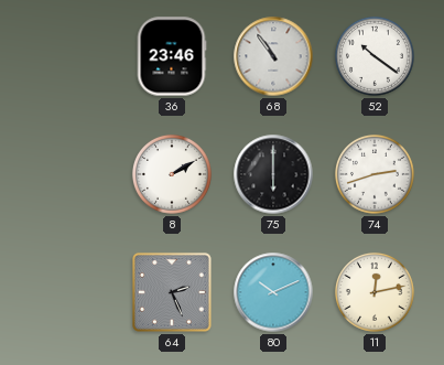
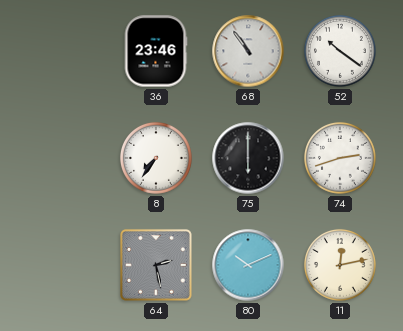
8: 2:10 -> 7:36 (156, 158)
64: 2:26 -> 2:28 (156, 265)
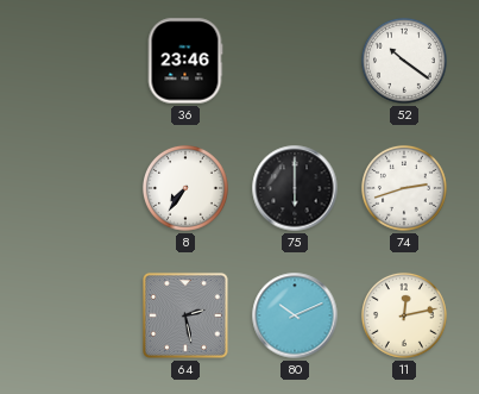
68: 10:54 -> none (248, 51)
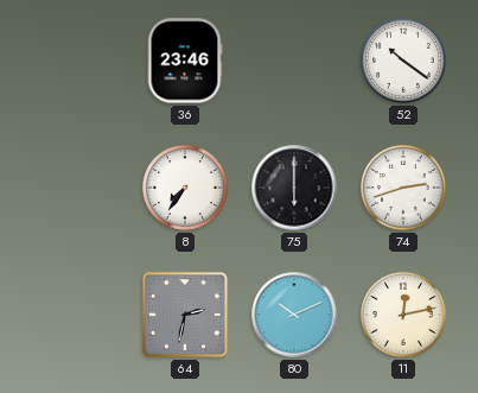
64: 2:28 -> 2:32 (185, 315)
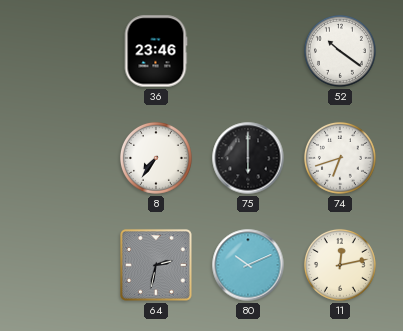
74: 2:42 -> 6:42 (340, 158)
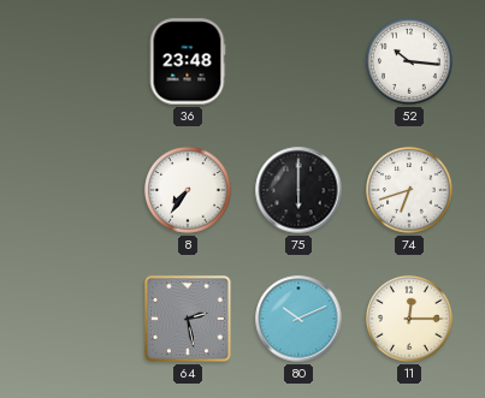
36: 23:46 -> 23:48 (188, 61)
52: 10:21 -> 10:16 (409, 61)
64: 2:32 -> 2:28 (188, 319)
11: 12:13 -> 12:15 (409, 319)
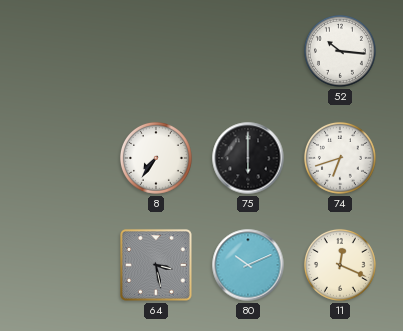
36: 23:48 -> none (188, 61)
64: 2:28 -> 3:28 (156, 265)
11: 12:15 -> 12:19 (340, 265)
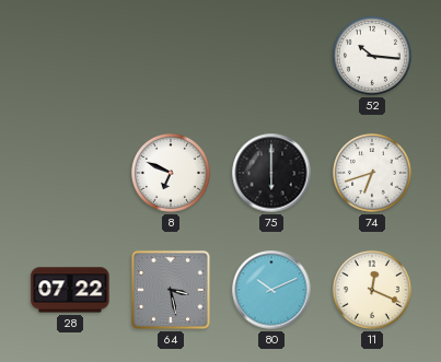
8: 7:36 -> 6:49 (171, 173)
28: none -> 07:22 (70, 290)
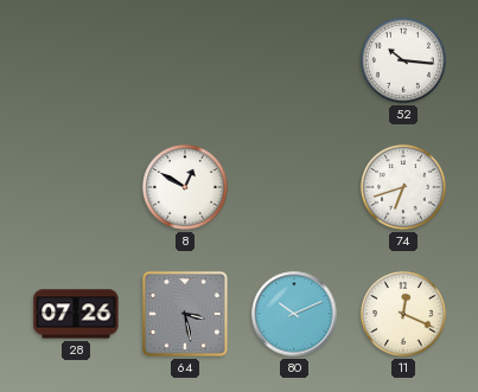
8: 6:49 -> 12:50 (185, 187)
75: 6:00 -> none (271, 173)
28: 07:22 -> 07:26 (76, 314)
